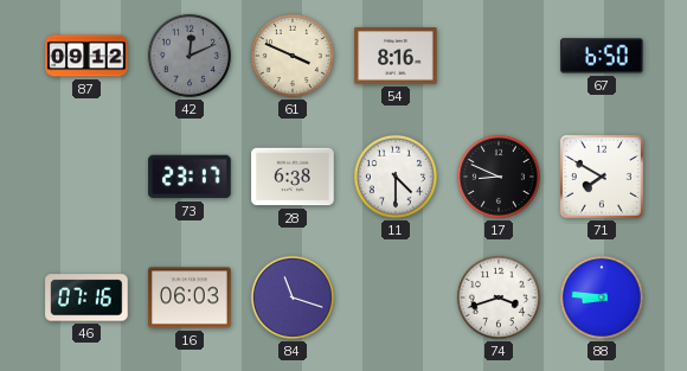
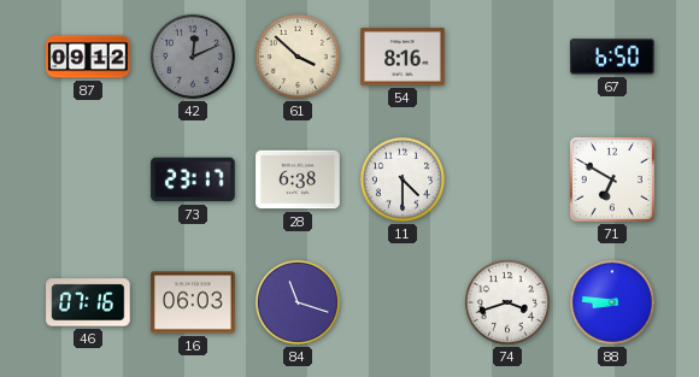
61: 3:49 -> 3:52 (298, 57)
17: 8:49 -> none (499, 177)
71: 7:50 -> 6:50 (612, 179)
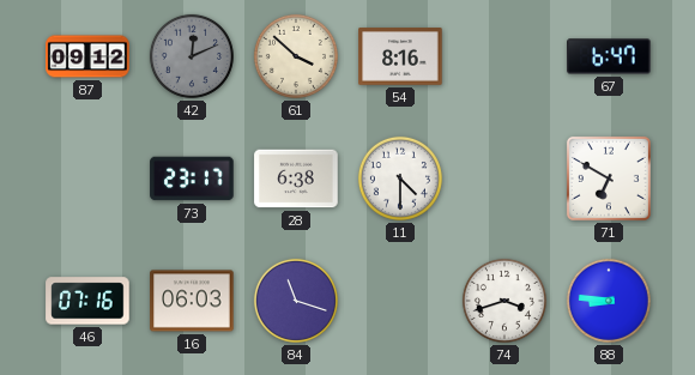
67: 6:50 -> 6:47 (609, 56)
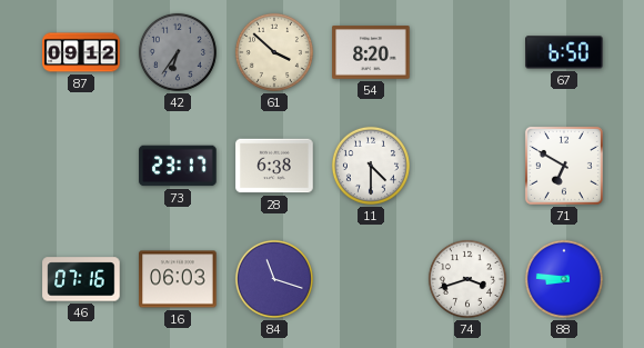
42: 12:11 -> 6:36 (178, 52)
54: 8:16 -> 8:20 (371, 52)
67: 6:47 -> 6:50 (564, 52)
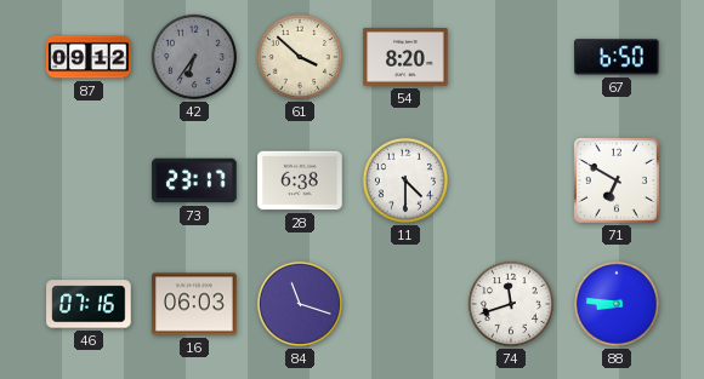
74: 3:42 -> 11:42 (511, 304)
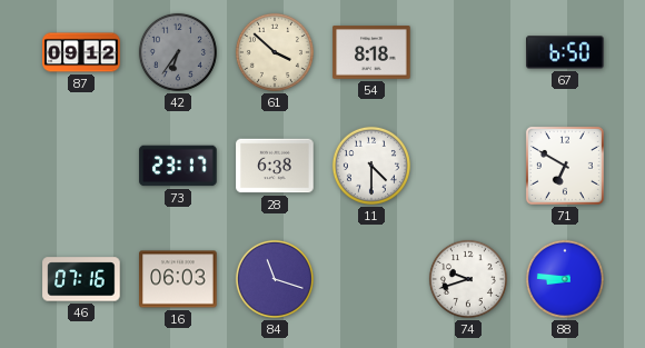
54: 8:20 -> 8:18 (371, 52)
74: 11:42 -> 9:42 (468, 279)
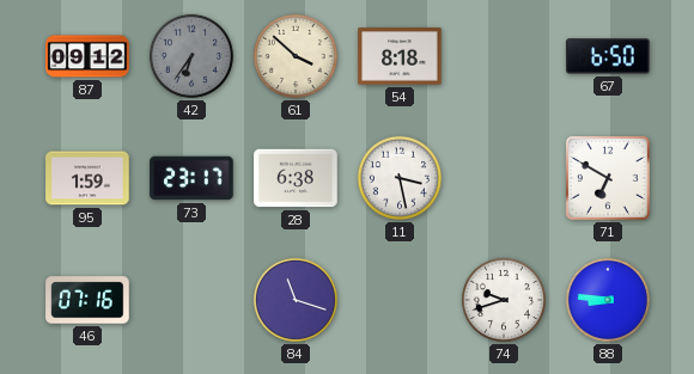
95: none -> 1:59 (87, 178)
11: 4:30 -> 3:28 (400, 178)
16: 06:03 -> none (178, 279)
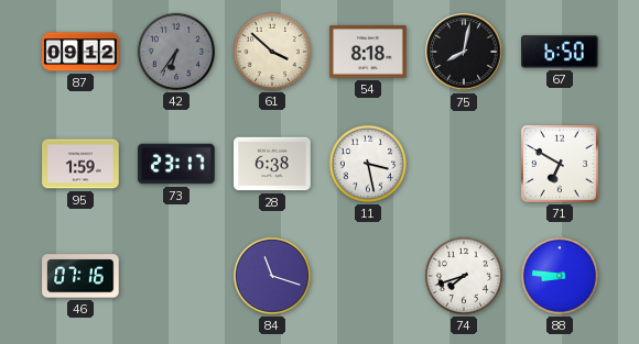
75: none -> 8:02 (464, 52)
74: 9:42 -> 7:42 (464, 276)
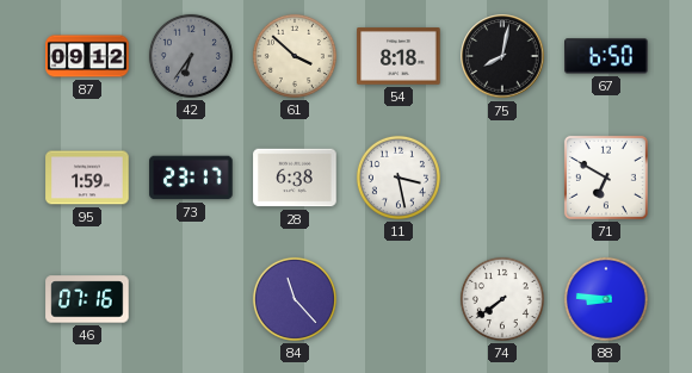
84: 11:18 -> 11:23 (295, 299)
74: 7:42 -> 7:39 (502, 299)
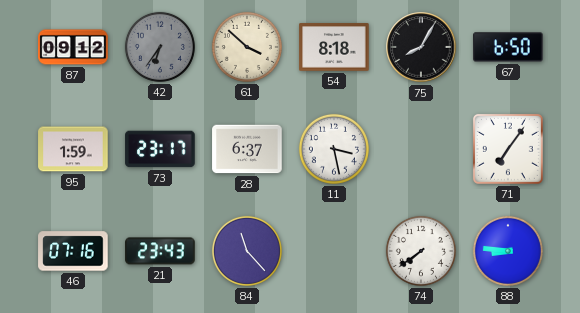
75: 8:02 -> 8:05 (421, 47)
28: 6:38 -> 6:37 (247, 149)
71: 6:50 -> 7:06 (508, 149)
21: none -> 23:43 (160, 251)
